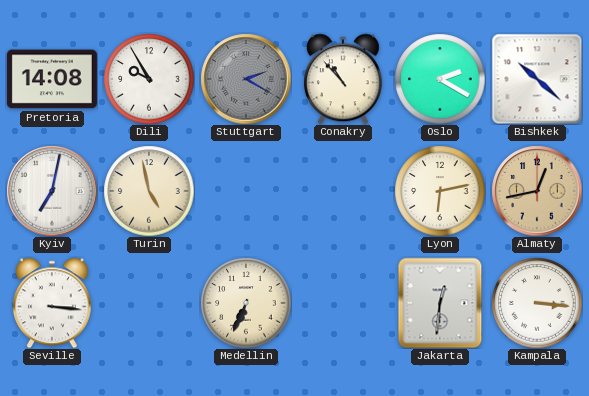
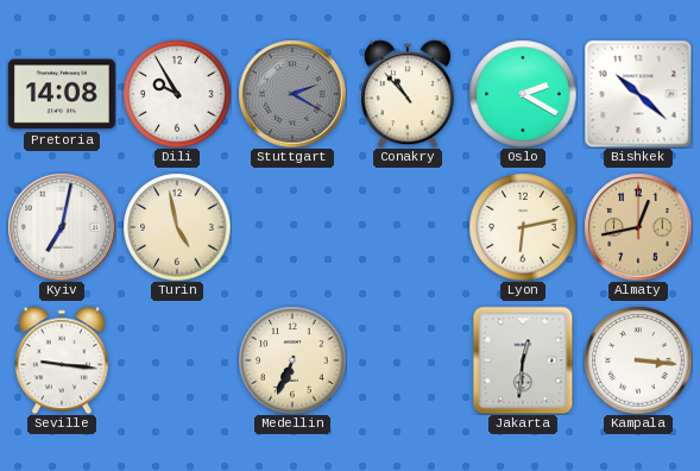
Seville: 3:16 -> 9:16 (62, 360)
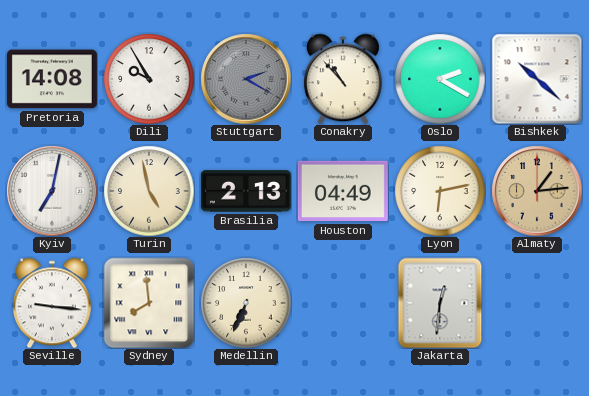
Brasilia: none -> 2:13 (246, 191)
Houston: none -> 04:49 (343, 191)
Almaty: 12:43 -> 1:14 (537, 191)
Sydney: none -> 7:59 (149, 303)
Kampala: 3:16 -> none (638, 360)
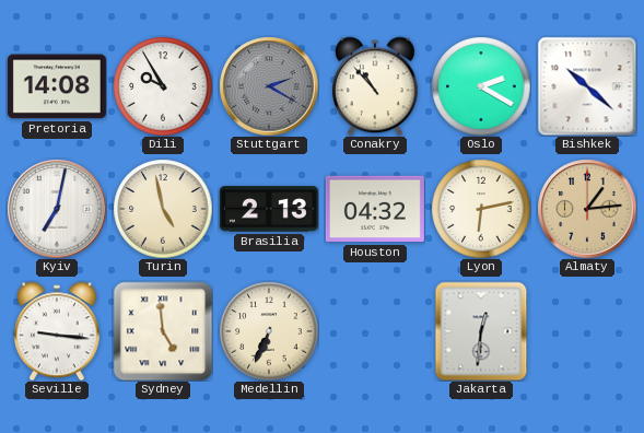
Houston: 04:49 -> 04:32 (375, 209)
Sydney: 7:59 -> 4:59 (163, 331)
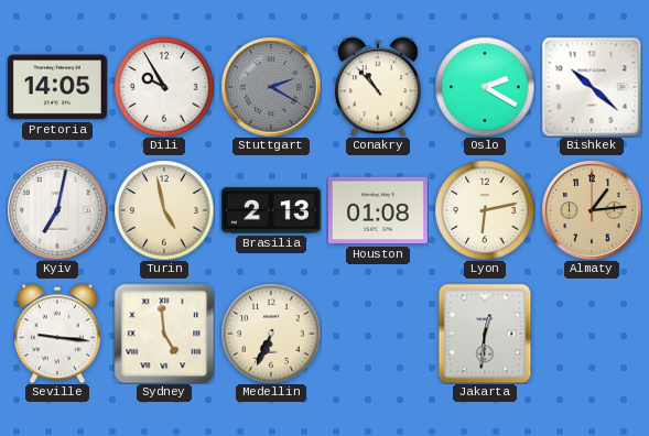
Pretoria: 14:08 -> 14:05 (57, 87)
Houston: 04:32 -> 01:08 (378, 210)
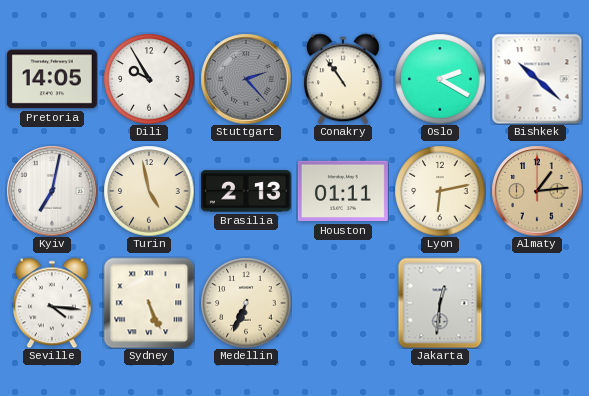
Stuttgart: 2:20 -> 2:23 (246, 79)
Conakry: 10:53 -> 10:54 (343, 79)
Houston: 01:08 -> 01:11 (343, 191)
Seville: 9:16 -> 4:16 (52, 303)
Sydney: 4:59 -> 5:26 (149, 303)
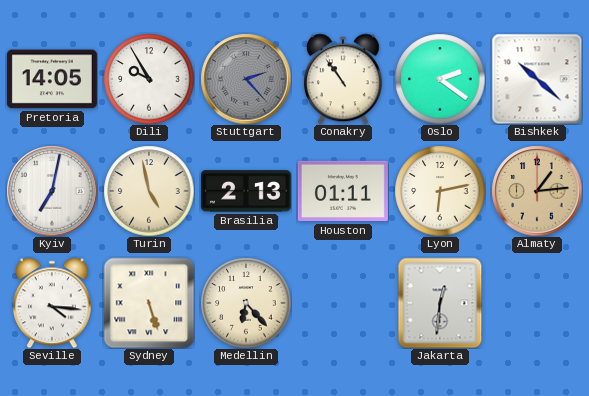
Oslo: 2:20 -> 2:21 (440, 79)
Sydney: 5:26 -> 5:27 (149, 303)
Medellin: 6:34 -> 6:23 (246, 303)
